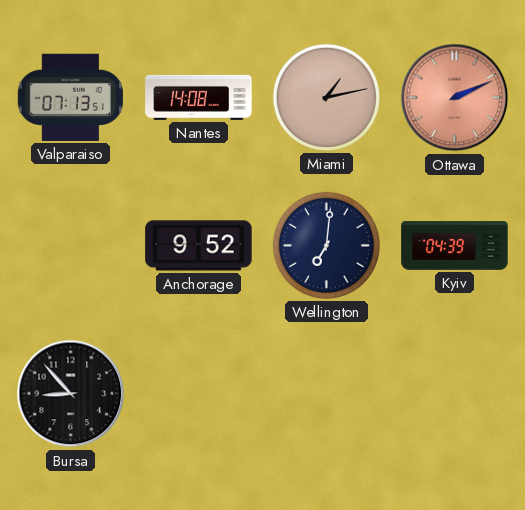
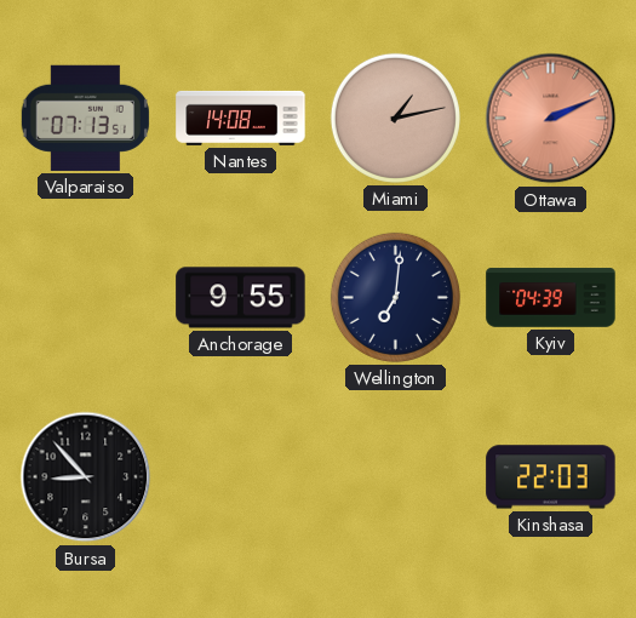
Anchorage: 9:52 -> 9:55 (241, 298)
Kinshasa: none -> 22:03 (551, 477)
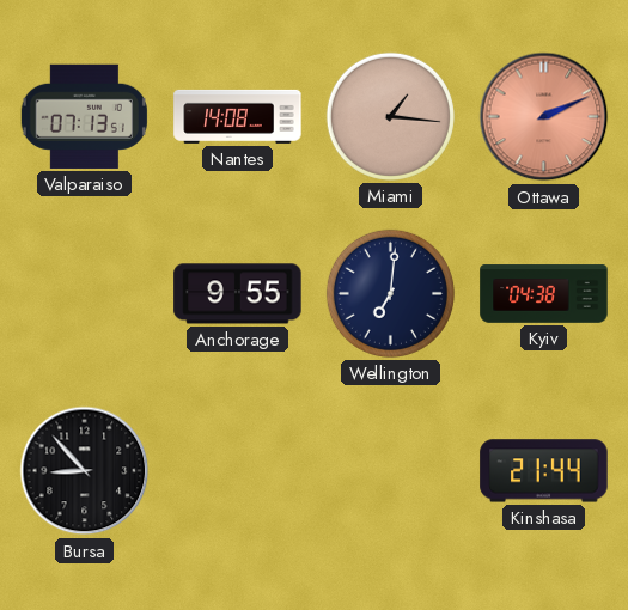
Miami: 1:13 -> 1:16 (390, 116)
Kyiv: 04:39 -> 04:38 (544, 294)
Kinshasa: 22:03 -> 21:44 (544, 471)
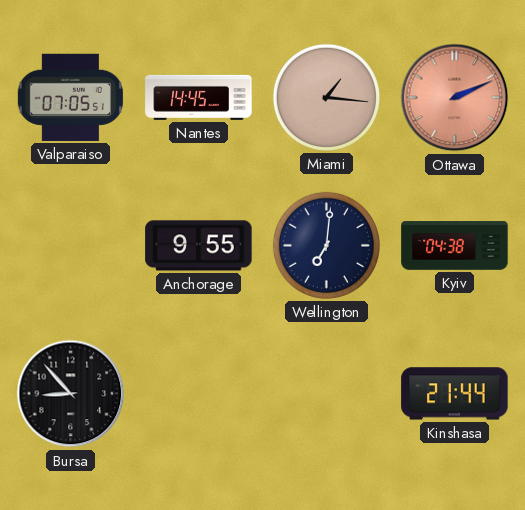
Valparaiso: 07:13 -> 07:05 (70, 97)
Nantes: 14:08 -> 14:45 (199, 97)
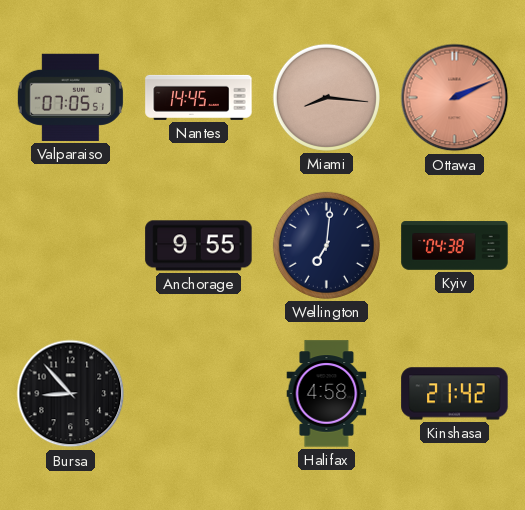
Miami: 1:16 -> 8:16 (326, 97)
Halifax: none -> 4:58 (327, 394)
Kinshasa: 21:44 -> 21:42 (455, 394)
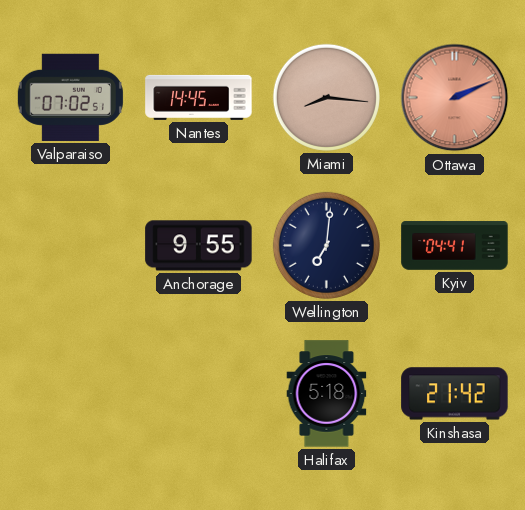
Valparaiso: 07:05 -> 07:02 (70, 97)
Kyiv: 04:38 -> 04:41 (455, 246)
Bursa: 8:53 -> none (71, 394)
Halifax: 4:58 -> 5:18 (327, 394)
